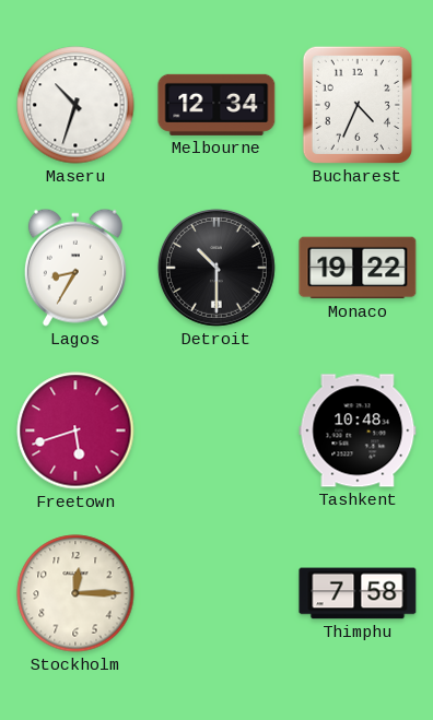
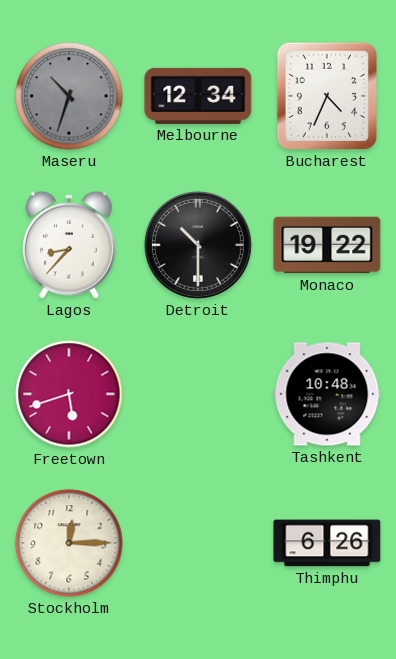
Maseru dial: white -> grey (69, 96)
Lagos: 8:35 -> 8:37 (69, 245)
Thimphu: 7:58 -> 6:26 (327, 543)
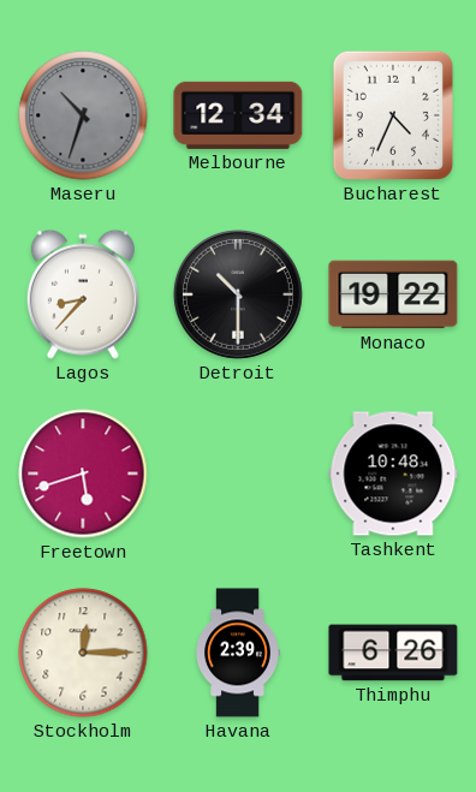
Havana: none -> 2:39 (238, 653)
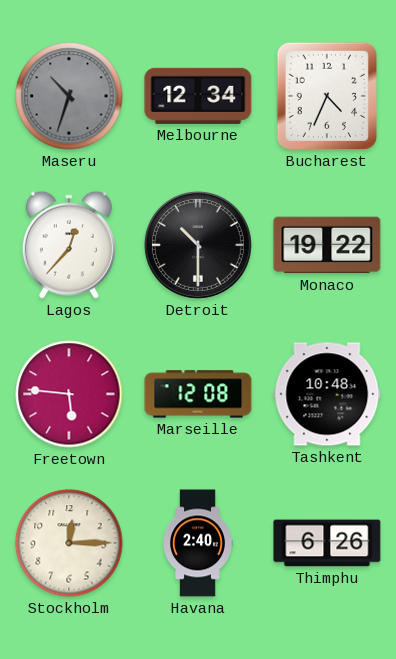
Lagos: 8:37 -> 12:37 (69, 245)
Freetown: 5:42 -> 5:46 (69, 394)
Marseille: none -> 12:08 (198, 394)
Havana: 2:39 -> 2:40 (198, 543)
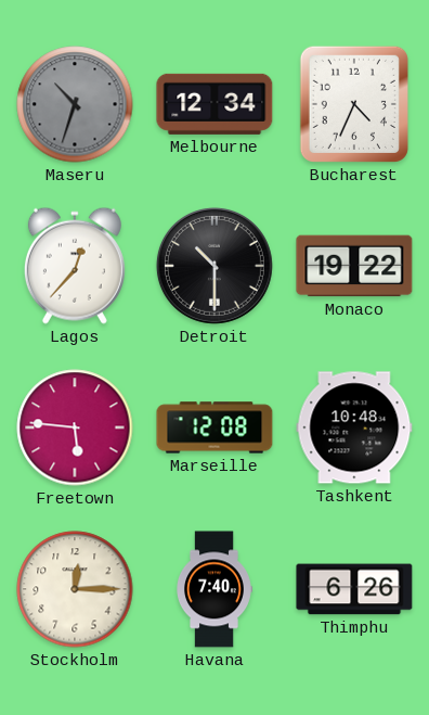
Havana: 2:40 -> 7:40 (214, 589)
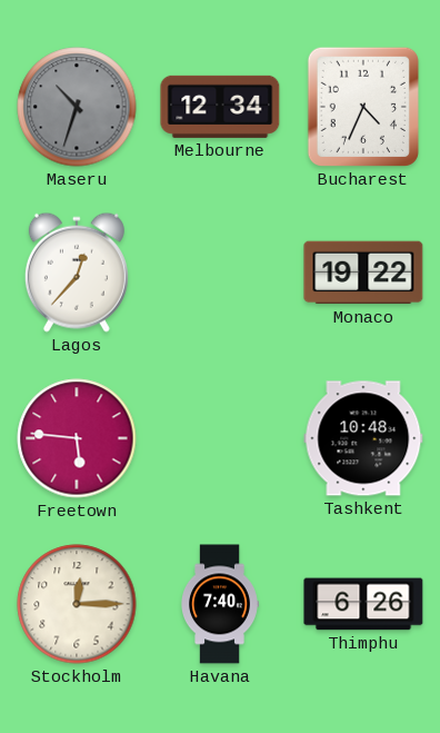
Detroit: 10:30 -> none (214, 266)
Marseille: 12:08 -> none (214, 427)
